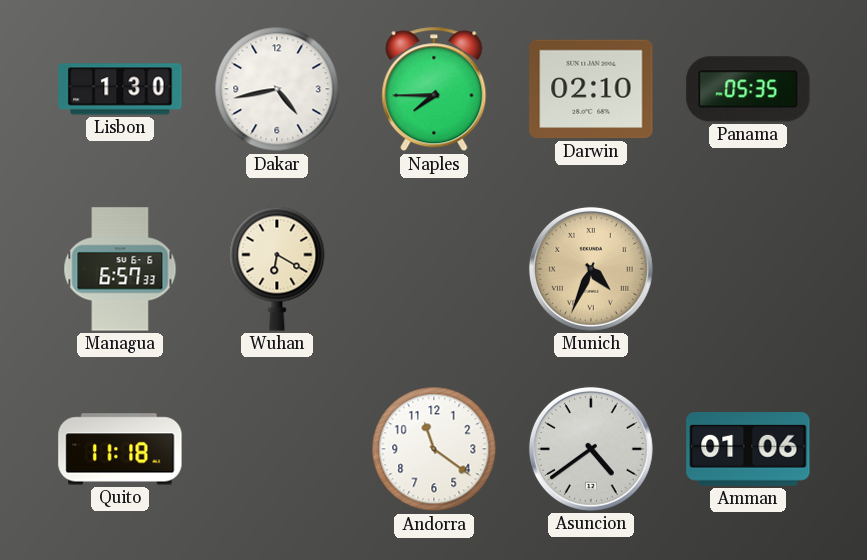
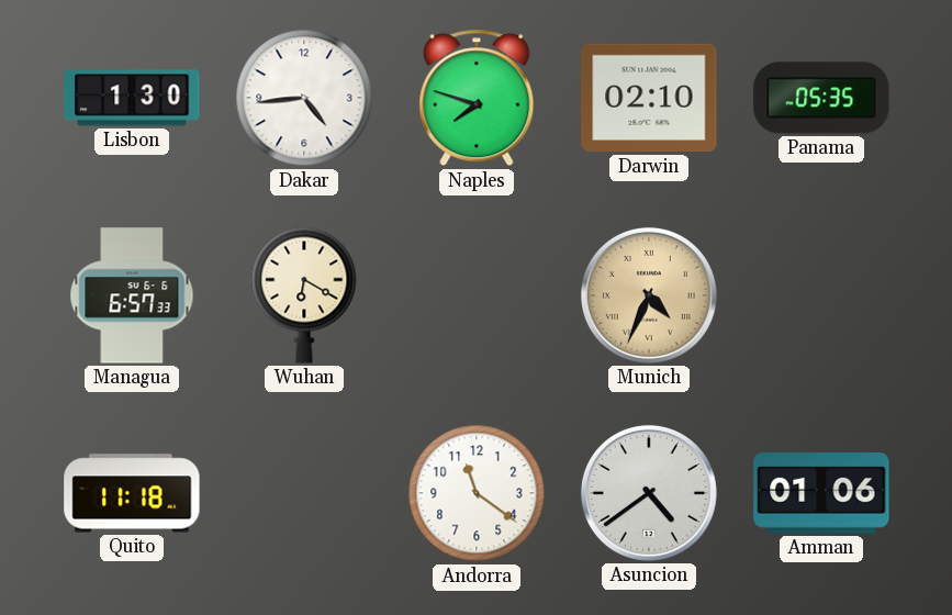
Dakar: 4:43 -> 4:44 (304, 98)
Naples: 7:45 -> 7:48 (477, 98)
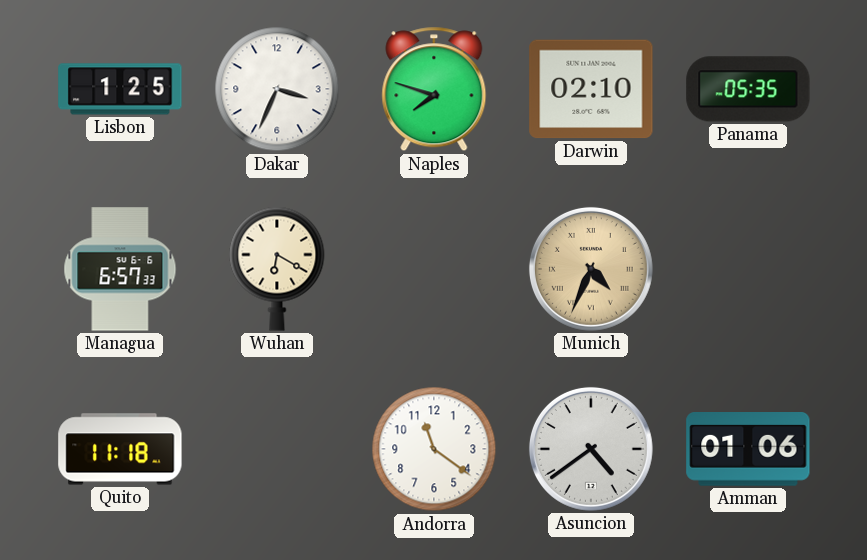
Lisbon: 1:30 -> 1:25 (120, 89)
Dakar: 4:44 -> 3:34 (277, 89)
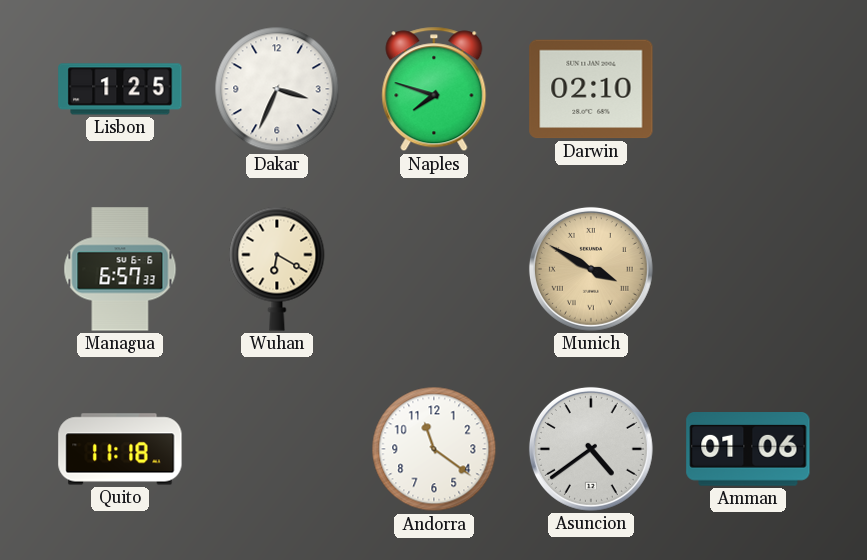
Panama: 05:35 -> none (748, 89)
Munich: 4:34 -> 3:50 (591, 269)
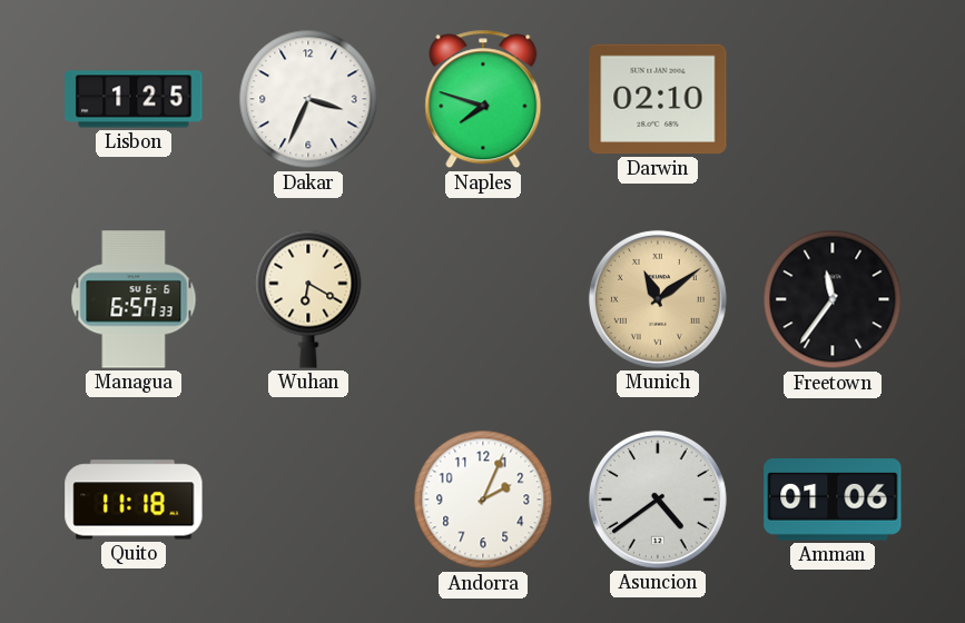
Munich: 3:50 -> 11:09 (658, 299)
Freetown: none -> 11:36 (833, 299)
Andorra: 11:21 -> 2:04 (483, 500)
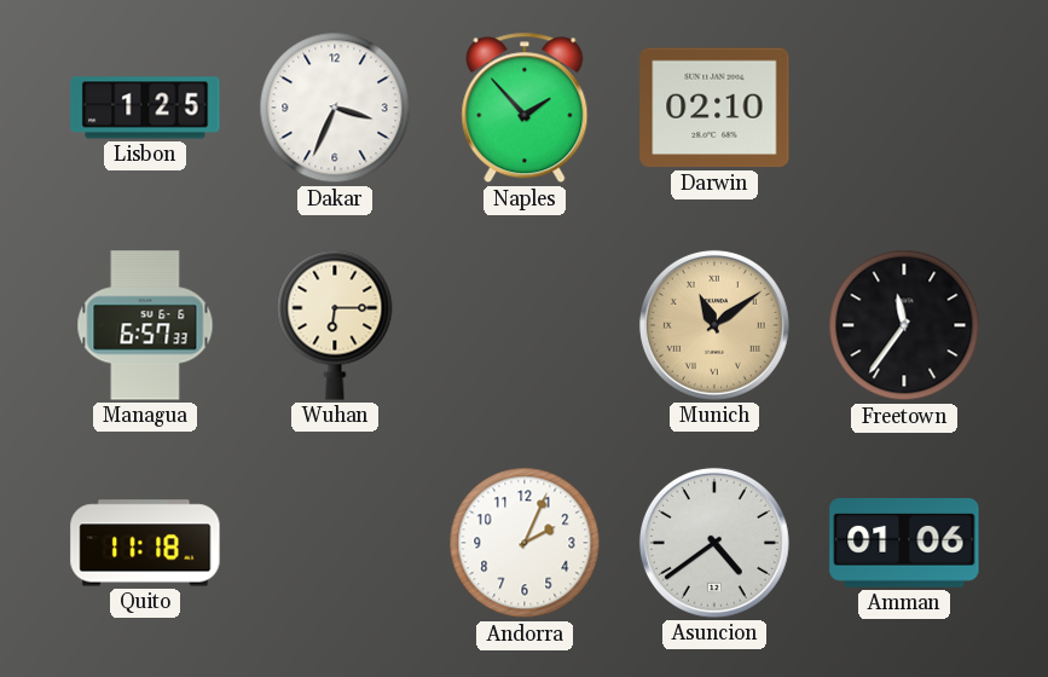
Naples: 7:48 -> 1:53 (525, 108)
Wuhan: 6:20 -> 6:15 (335, 325)
